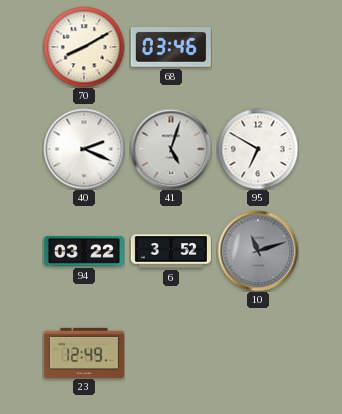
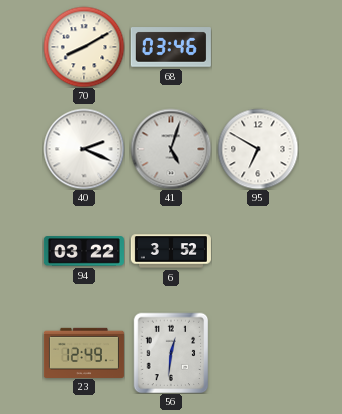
10: 11:12 -> none (258, 251)
56: none -> 12:31 (171, 353)
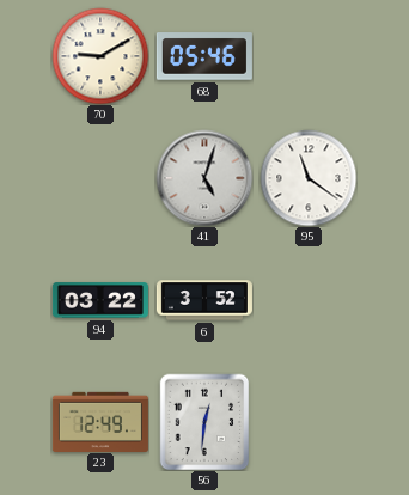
70: 8:10 -> 9:10 (100, 56)
68: 03:46 -> 05:46 (204, 56)
40: 2:19 -> none (84, 149)
95: 6:50 -> 11:21 (309, 178)
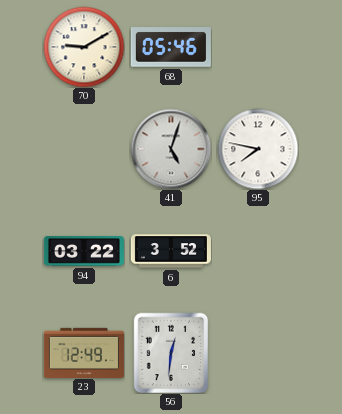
95: 11:21 -> 7:47 (258, 149)
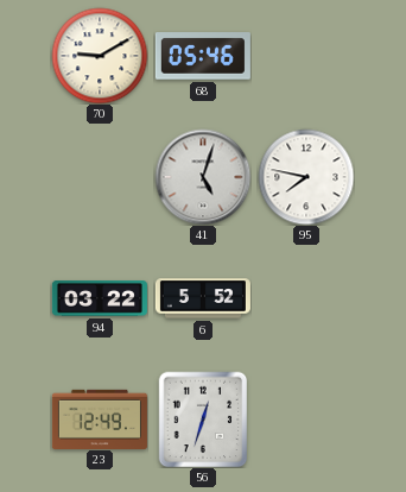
6: 3:52 -> 5:52 (203, 298)
56: 12:31 -> 12:33 (203, 420)
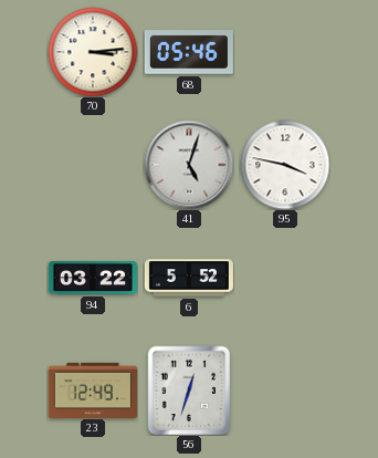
70: 9:10 -> 3:14 (93, 52)
95: 7:47 -> 3:47 (285, 165)
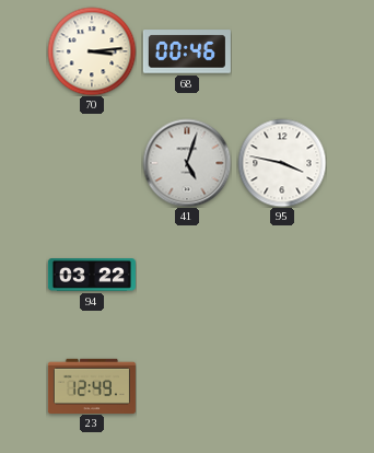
68: 05:46 -> 00:46 (187, 51)
6: 5:52 -> none (189, 278)
56: 12:33 -> none (189, 391)
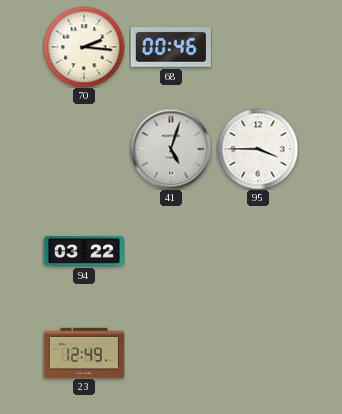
70: 3:14 -> 2:16 (84, 47)
95: 3:47 -> 3:45 (258, 149)
